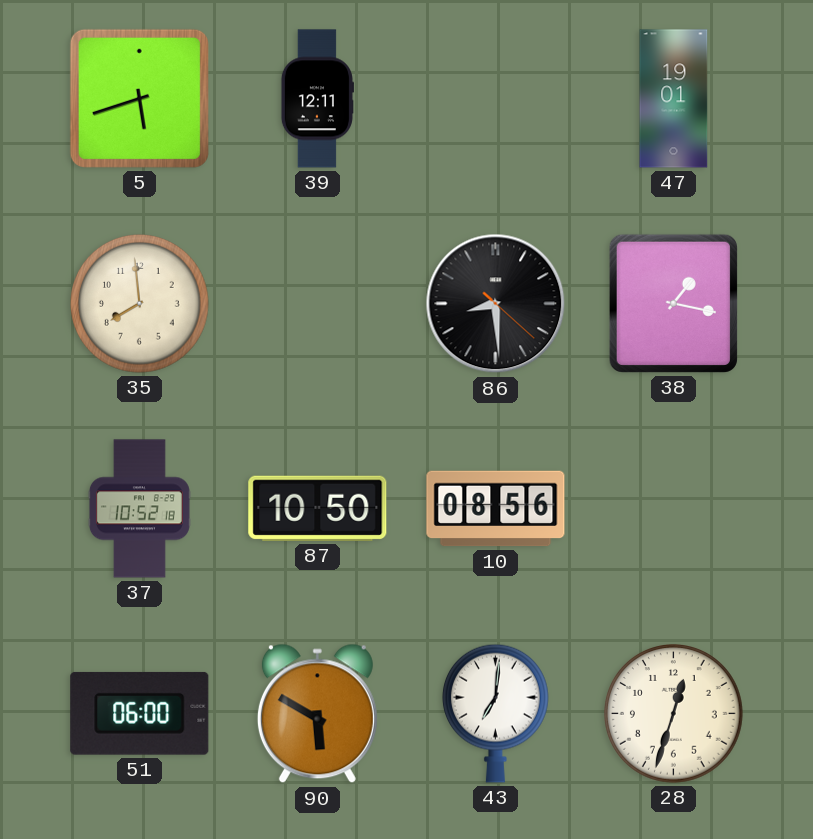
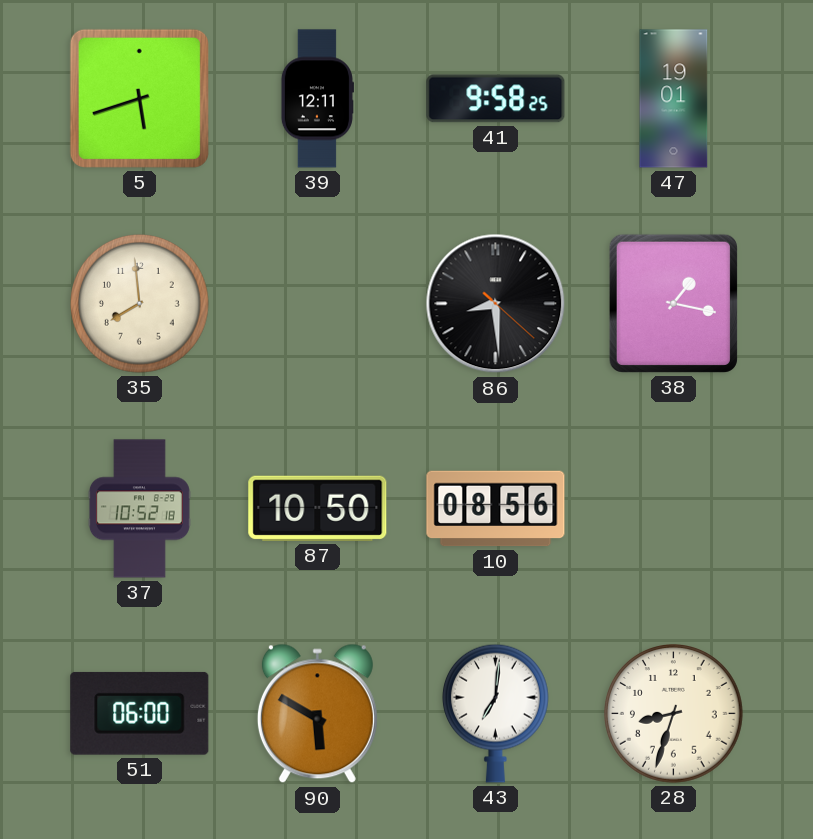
41: none -> 9:58 (496, 99)
28: 12:33 -> 8:33 (674, 714)
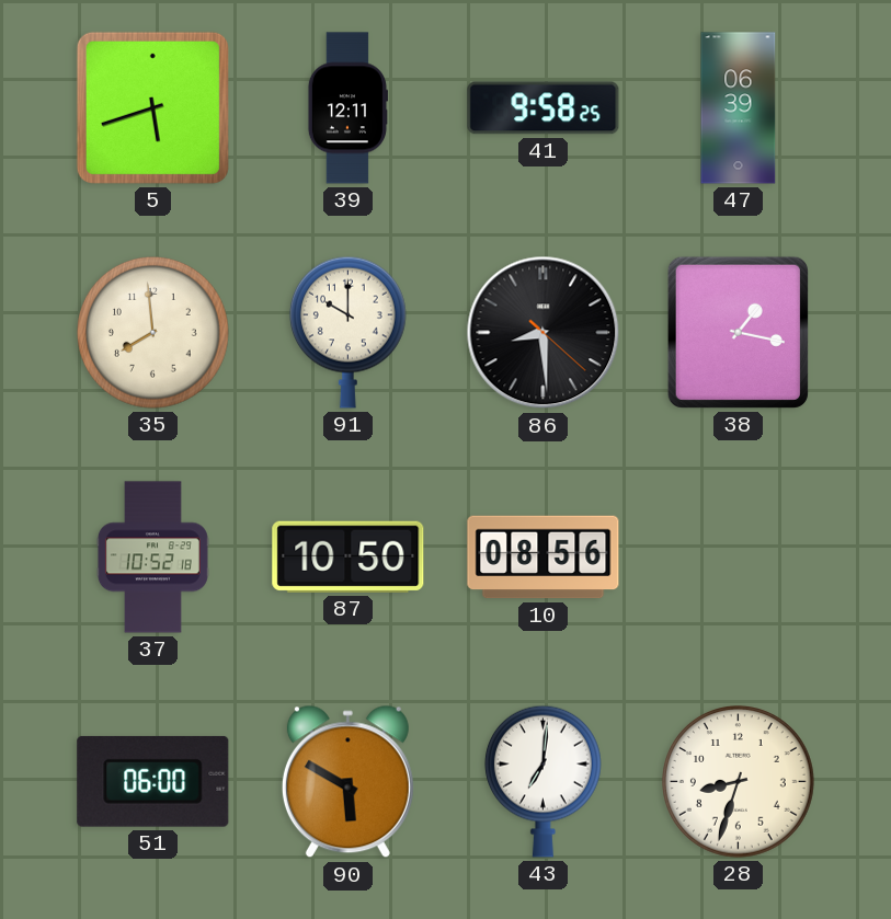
47: 19:01 -> 06:39 (739, 108)
91: none -> 10:00 (347, 332)
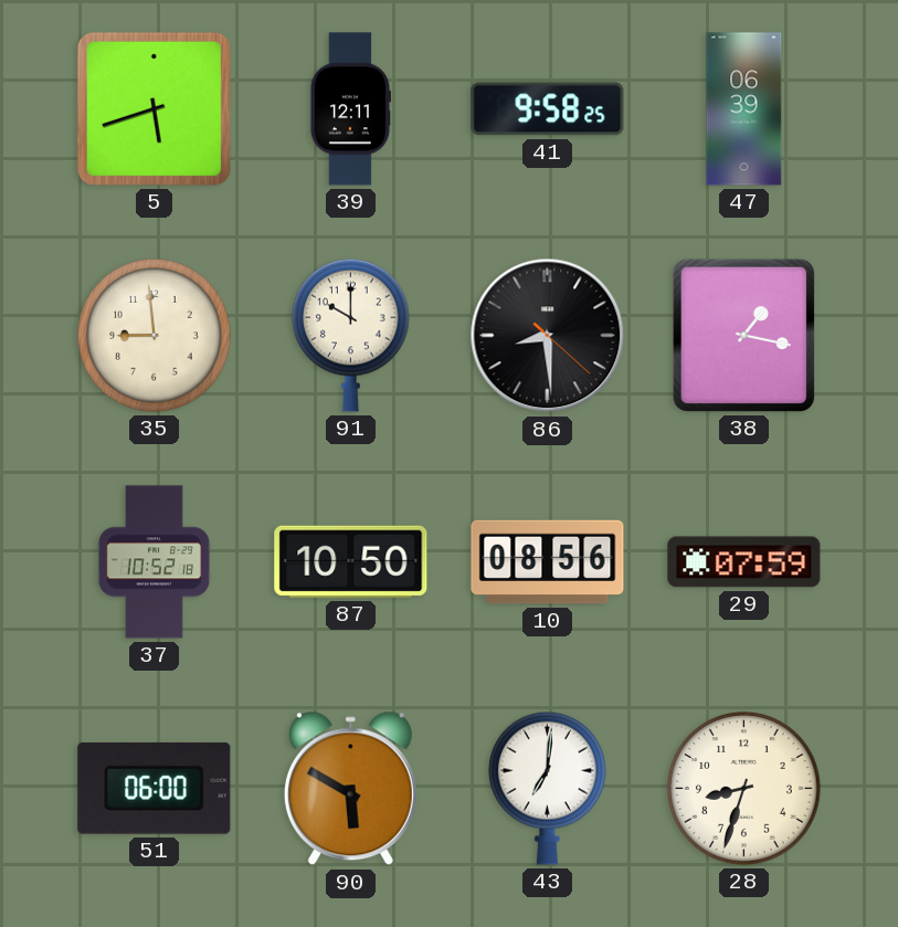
35: 7:59 -> 8:59 (155, 336)
29: none -> 07:59 (744, 562)
